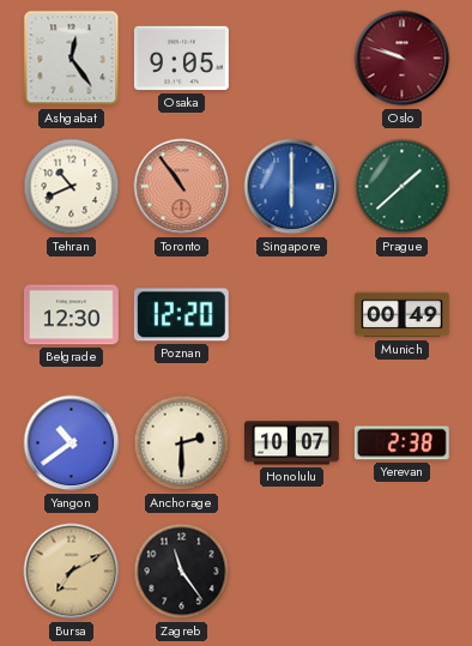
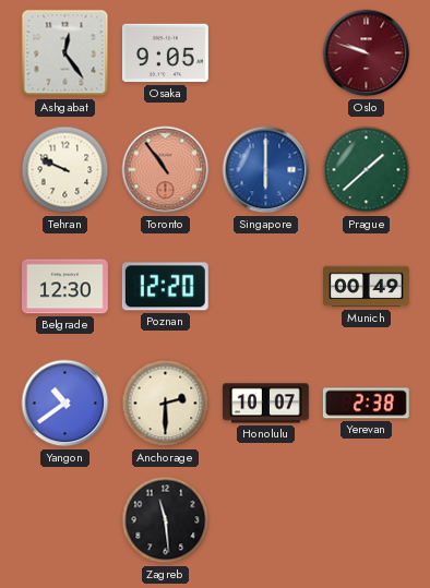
Tehran: 10:41 -> 9:49 (65, 170)
Bursa: 7:10 -> none (72, 572)
Zagreb: 11:24 -> 11:29 (166, 520)
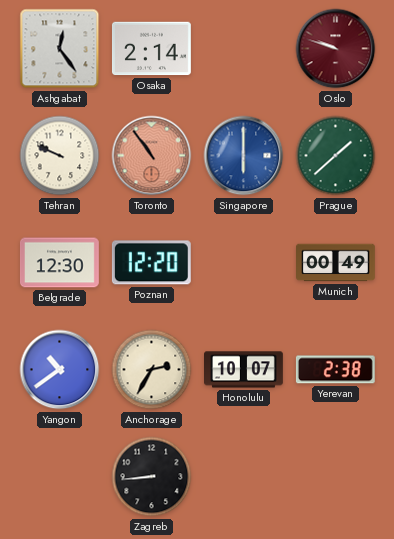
Osaka: 9:05 -> 2:14 (151, 49)
Anchorage: 2:30 -> 2:35 (152, 370)
Zagreb: 11:29 -> 8:44 (152, 477)
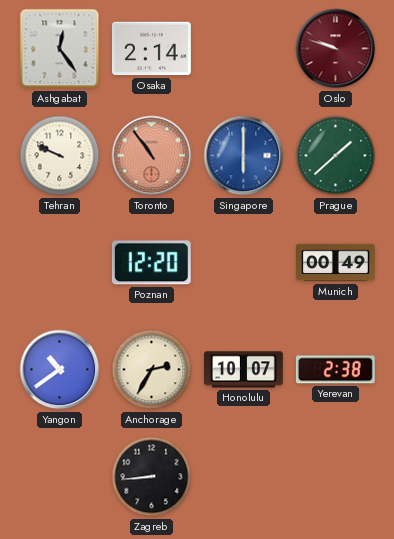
Belgrade: 12:30 -> none (60, 263)
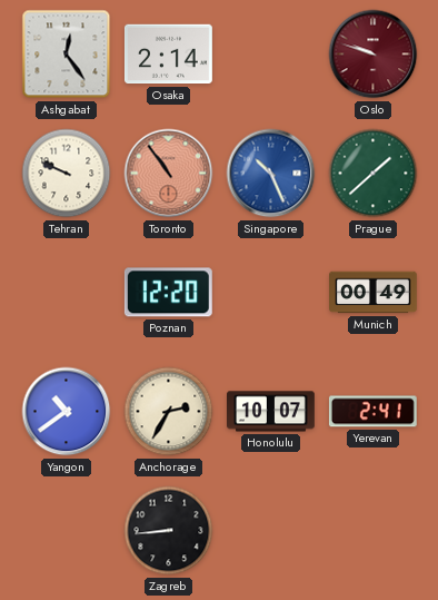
Singapore: 6:00 -> 10:26 (271, 174)
Yerevan: 2:38 -> 2:41 (372, 412)
